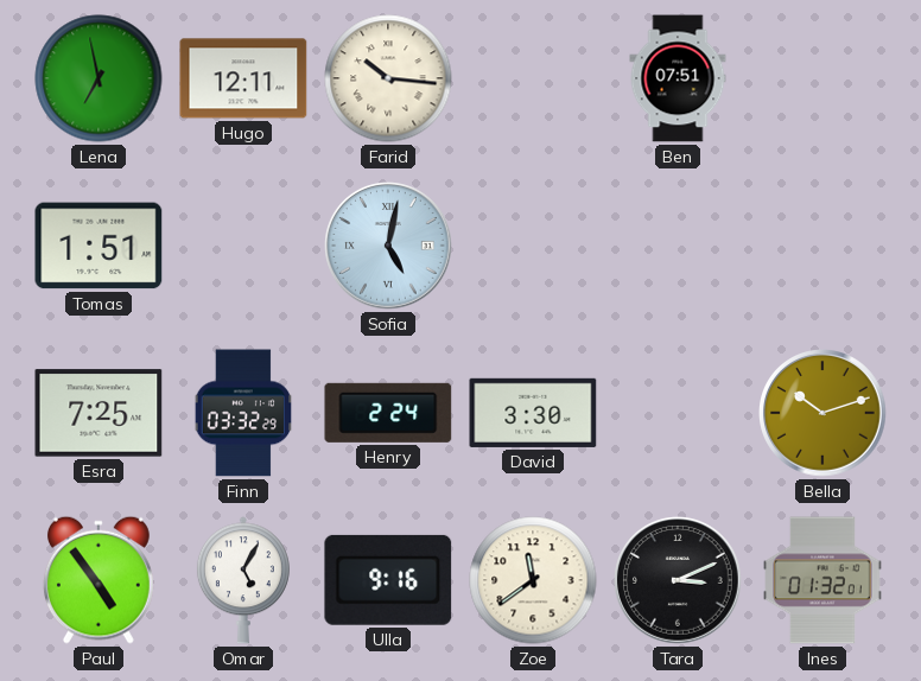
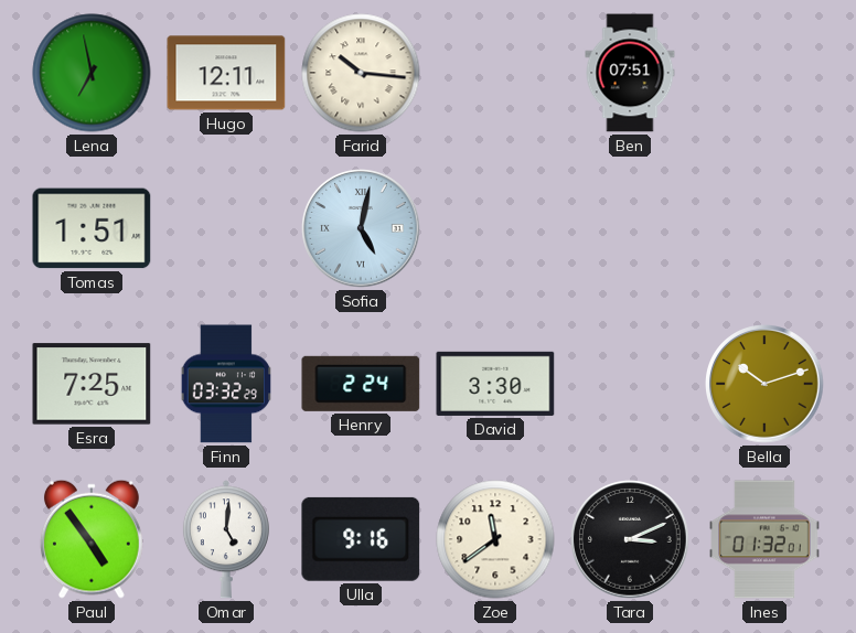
Omar: 5:05 -> 5:01 (226, 539)
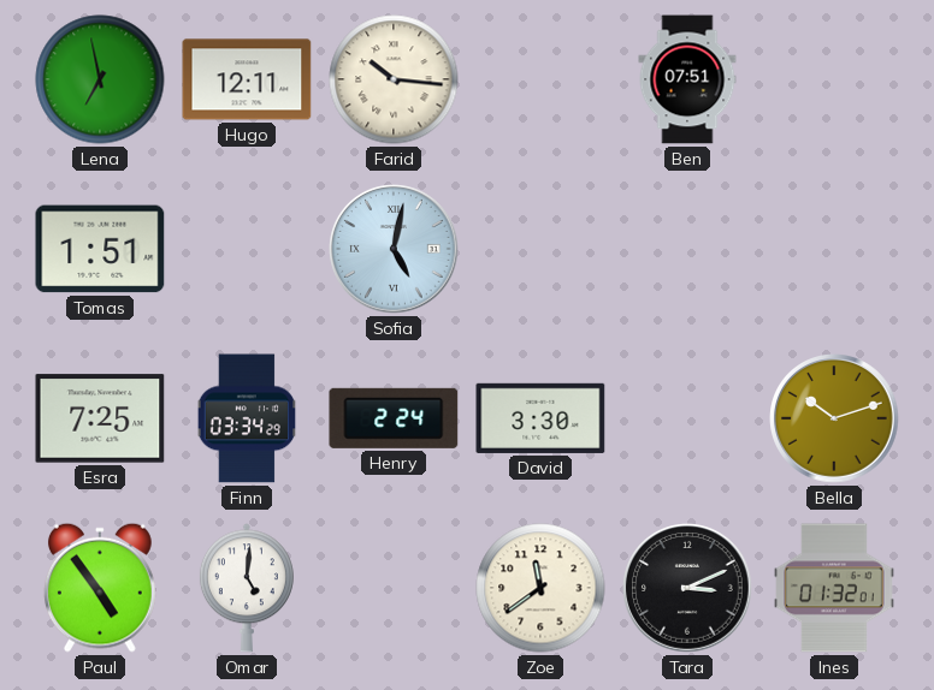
Finn: 03:32 -> 03:34 (246, 418)
Ulla: 9:16 -> none (361, 539)
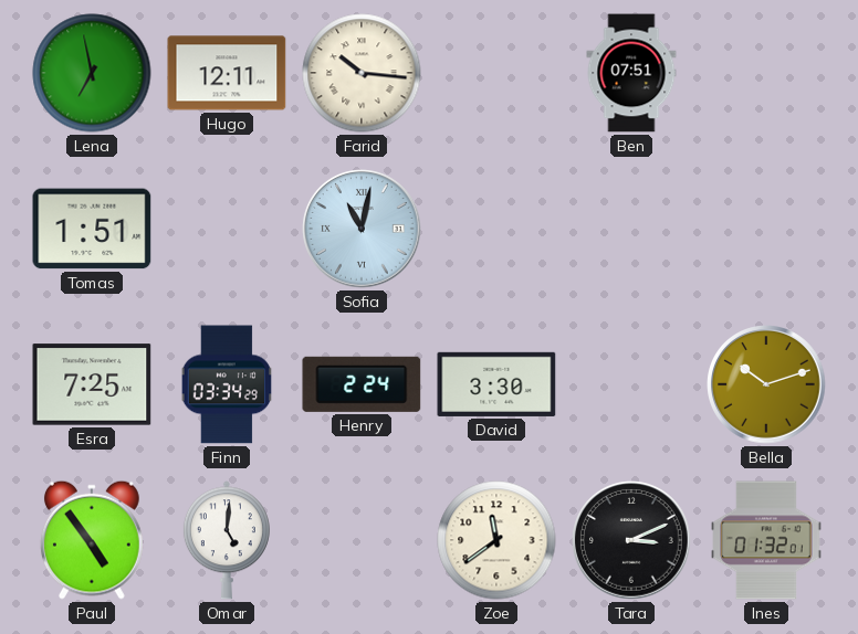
Sofia: 5:02 -> 11:02 (362, 229)
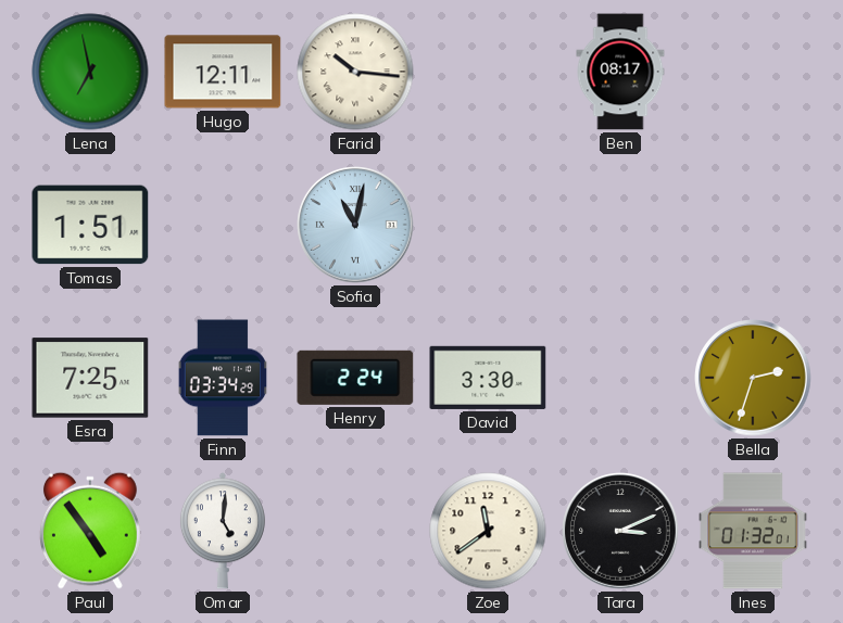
Ben: 07:51 -> 08:17 (620, 72)
Bella: 10:12 -> 2:33 (753, 378)
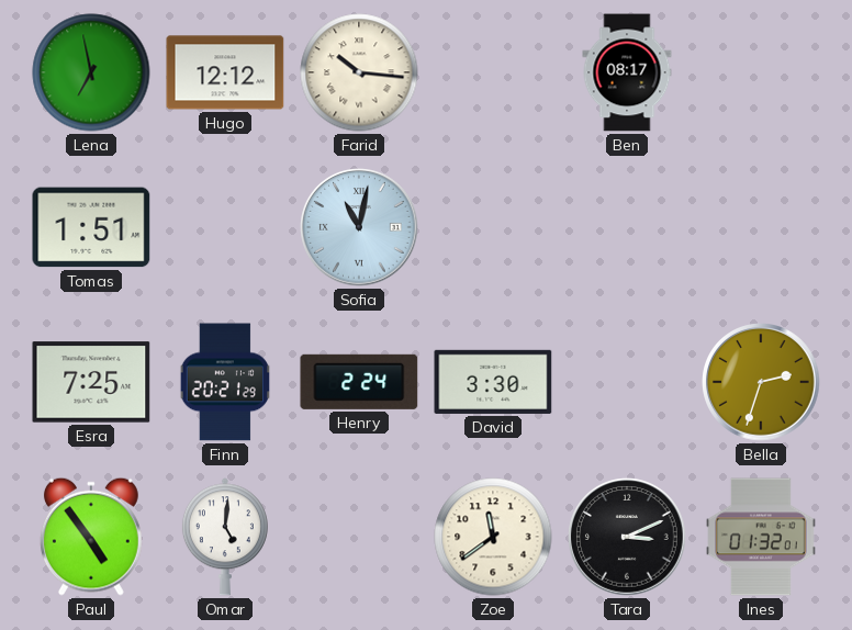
Hugo: 12:11 -> 12:12 (225, 72)
Finn: 03:34 -> 20:21 (224, 382)
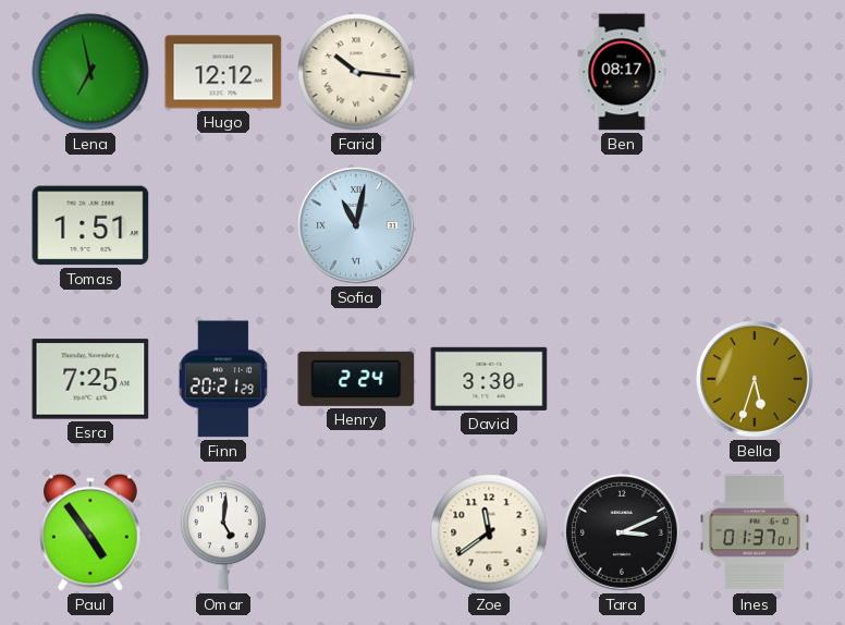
Bella: 2:33 -> 5:33 (755, 379)
Ines: 01:32 -> 01:37 (755, 532)
